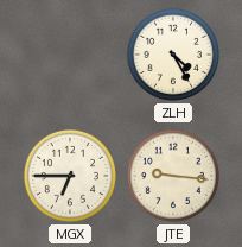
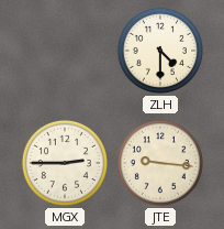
ZLH: 4:25 -> 4:30 (160, 51)
MGX: 6:45 -> 2:45 (65, 163)
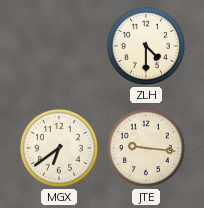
MGX: 2:45 -> 6:39 (59, 148)
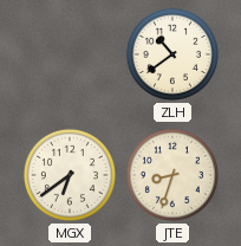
ZLH: 4:30 -> 10:39 (172, 54)
JTE: 9:16 -> 8:33 (172, 175)
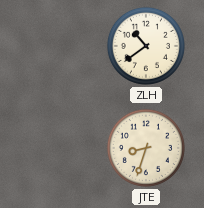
MGX: 6:39 -> none (70, 175)
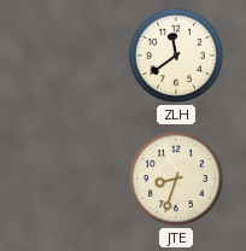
ZLH: 10:39 -> 11:39 (176, 56)
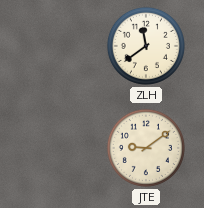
JTE: 8:33 -> 9:09 (146, 148)
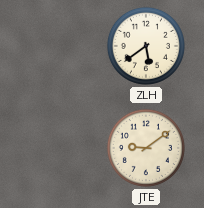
ZLH: 11:39 -> 5:39 (146, 46)
